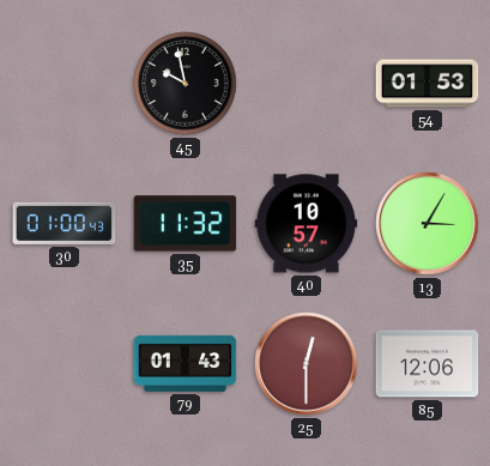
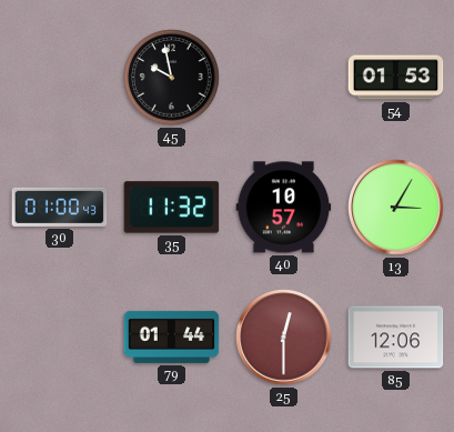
79: 01:43 -> 01:44 (172, 336)
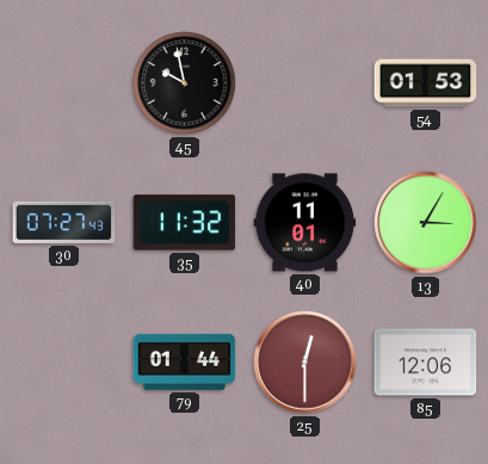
30: 01:00 -> 07:27 (64, 222)
40: 10:57 -> 11:01 (305, 223)
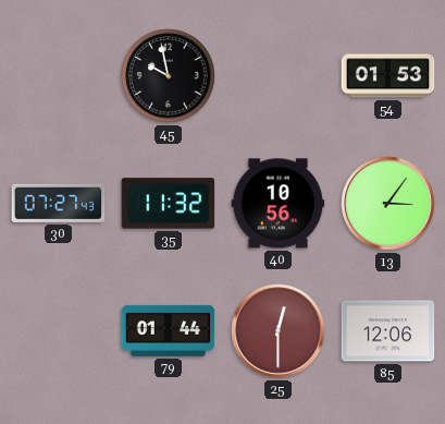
40: 11:01 -> 10:56 (279, 204)
13: 3:05 -> 3:06 (388, 204)
